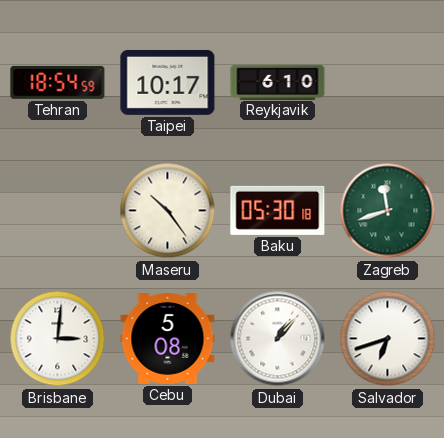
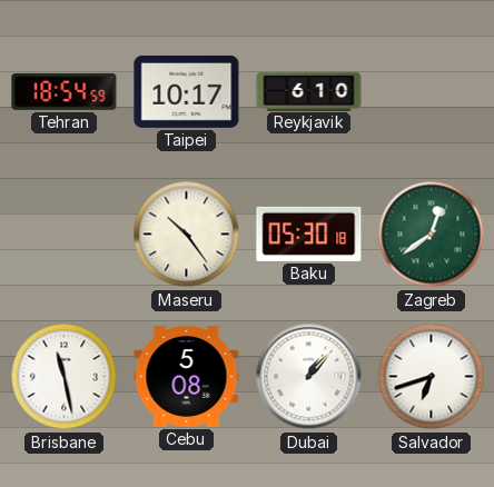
Zagreb: 11:42 -> 12:39 (432, 235)
Brisbane: 3:01 -> 11:28 (65, 377)
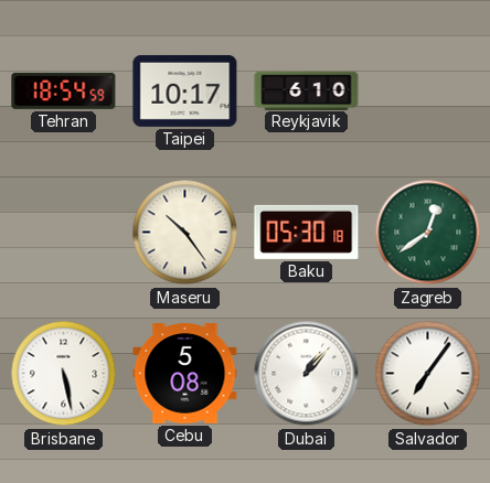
Brisbane: 11:28 -> 5:28 (64, 374)
Salvador: 6:42 -> 7:06 (428, 374)
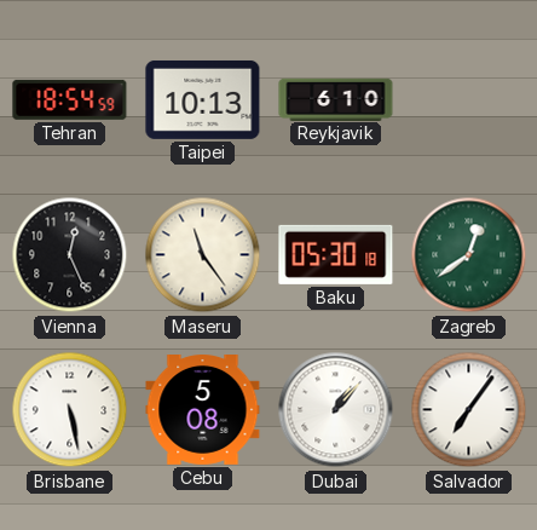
Taipei: 10:17 -> 10:13 (203, 99)
Vienna: none -> 12:26 (70, 255)
Maseru: 10:24 -> 11:24 (203, 255)
